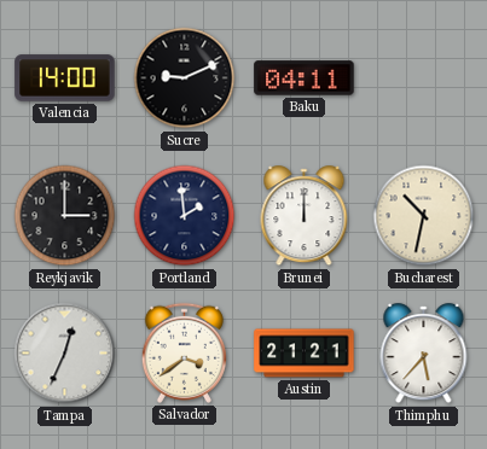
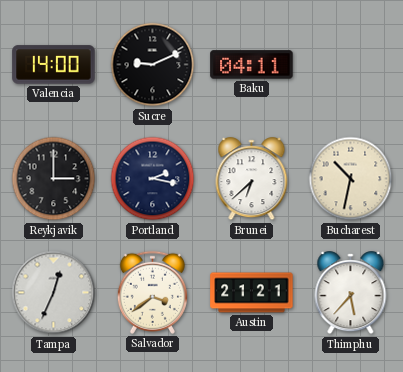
Portland: 1:59 -> 2:17 (153, 179)
Brunei: 12:00 -> 6:38 (252, 179)
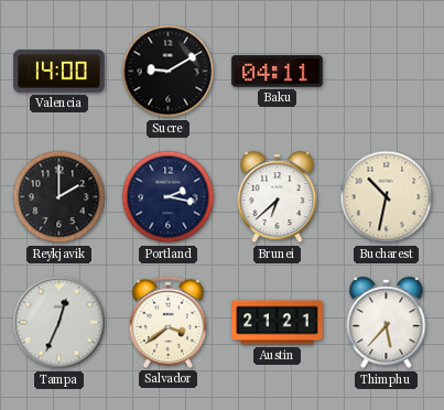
Sucre: 9:11 -> 9:10 (169, 72)
Reykjavik: 3:00 -> 2:00 (59, 197)
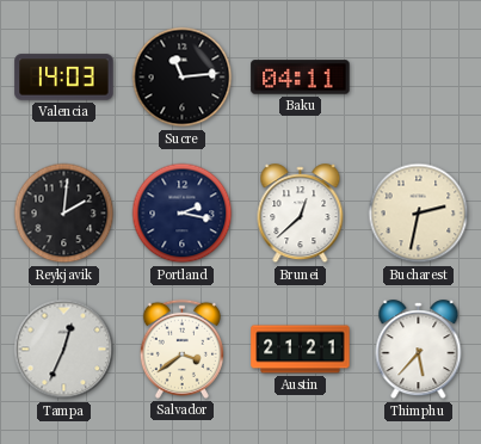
Valencia: 14:00 -> 14:03 (64, 78)
Sucre: 9:10 -> 11:14 (183, 78)
Reykjavik: 2:00 -> 2:01 (64, 214)
Brunei: 6:38 -> 12:38 (301, 214)
Bucharest: 10:32 -> 2:32 (419, 214)
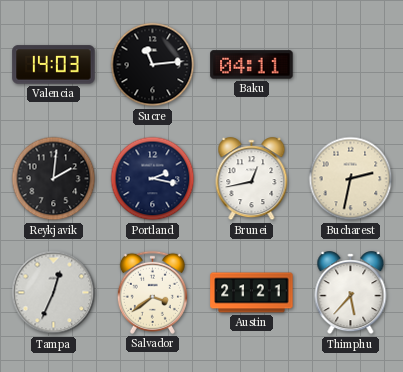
Brunei: 12:38 -> 12:43 (252, 179)
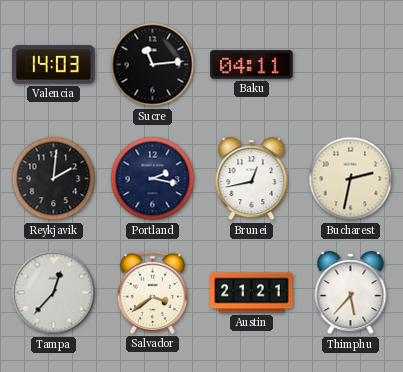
Tampa: 12:34 -> 12:37 (54, 293)
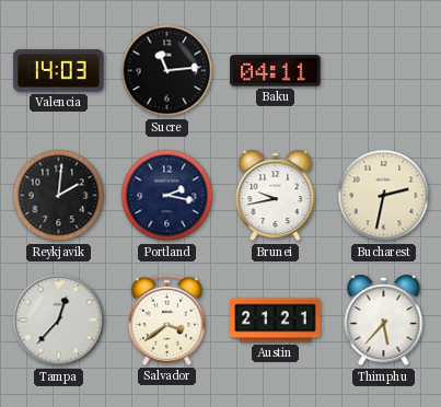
Brunei: 12:43 -> 9:43 (276, 196)
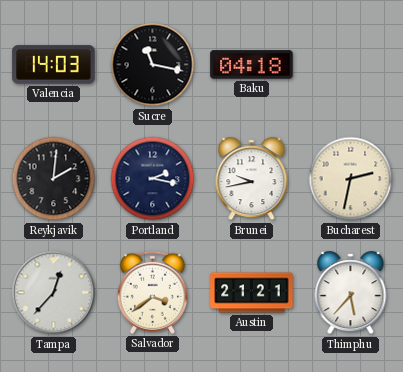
Sucre: 11:14 -> 11:17 (153, 65)
Baku: 04:11 -> 04:18 (252, 65)
